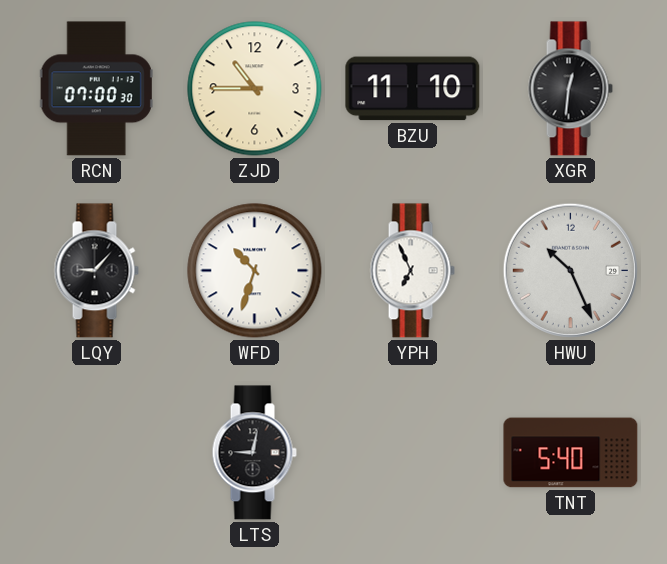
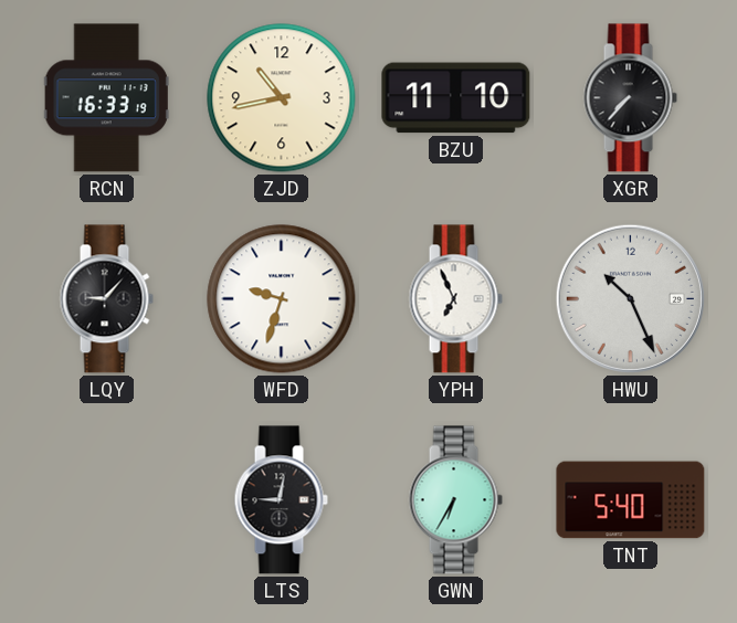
RCN: 07:00 -> 16:33 (106, 98)
ZJD: 10:45 -> 10:43 (282, 98)
XGR: 12:31 -> 7:37 (630, 98)
WFD: 10:33 -> 9:33 (282, 299)
GWN: none -> 6:35 (455, 500)
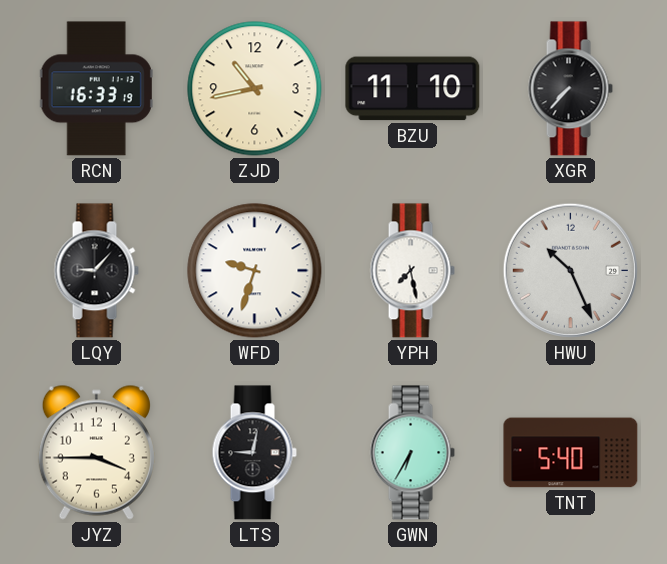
YPH: 6:56 -> 7:28 (412, 271)
JYZ: none -> 3:45 (96, 452)
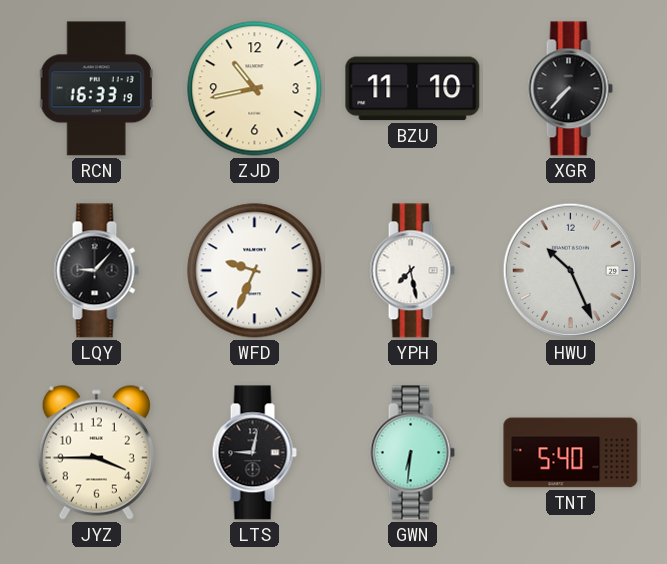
WFD: 9:33 -> 9:34 (255, 271)
GWN: 6:35 -> 6:31 (412, 453)
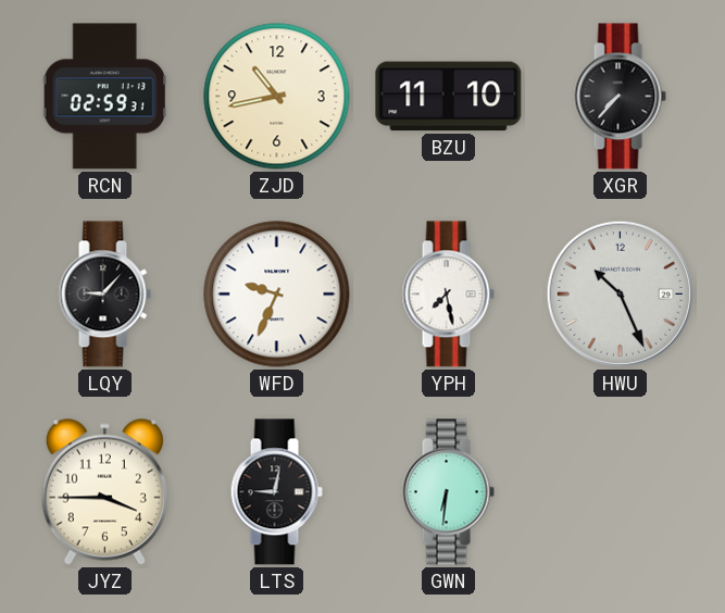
RCN: 16:33 -> 02:59 (104, 97)
TNT: 5:40 -> none (571, 453)
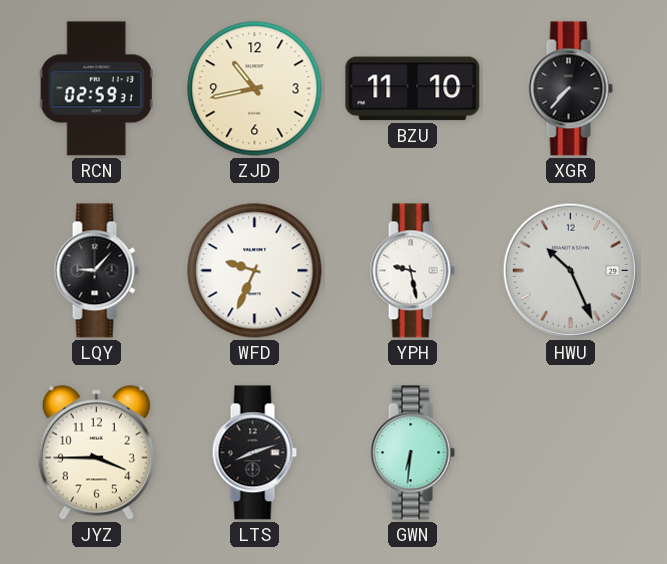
YPH: 7:28 -> 9:28 (412, 271)
LTS: 9:02 -> 8:12 (254, 453)
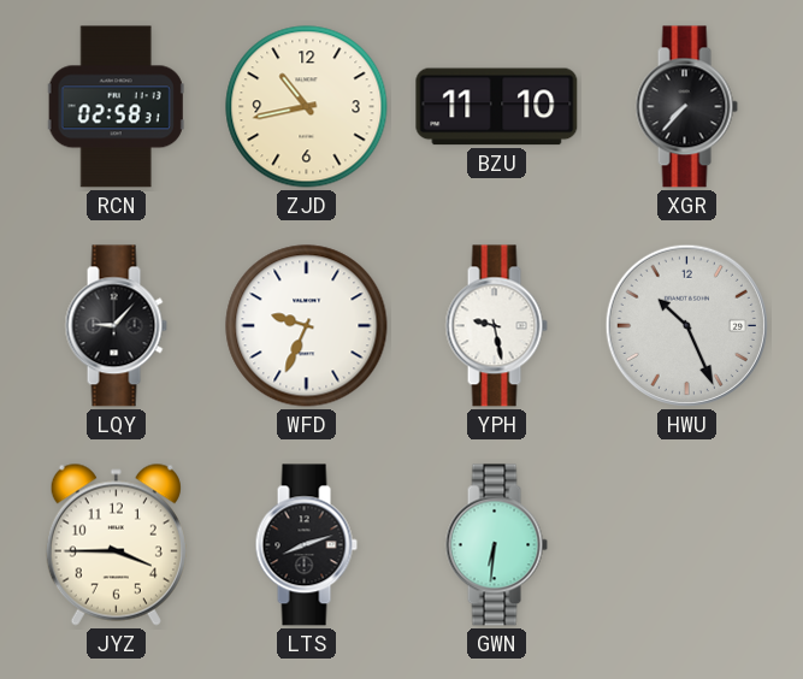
RCN: 02:59 -> 02:58 (116, 107)
